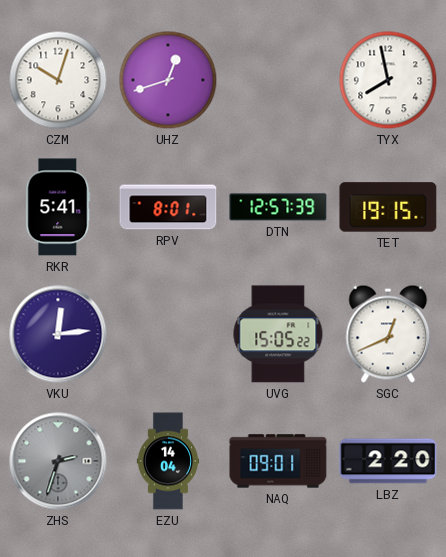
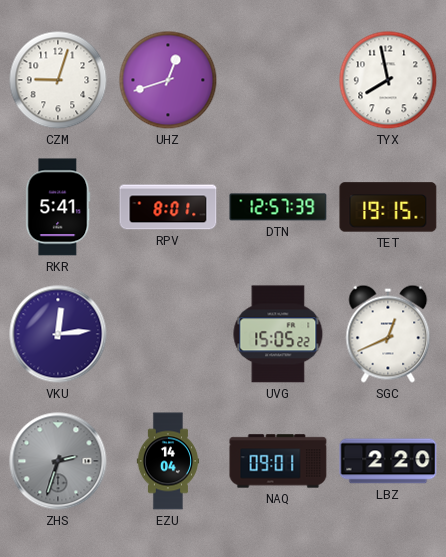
CZM: 10:03 -> 9:03 (58, 80)
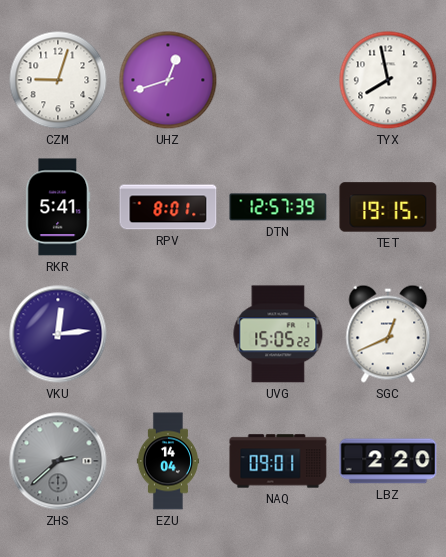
ZHS: 2:33 -> 2:38 (58, 461)
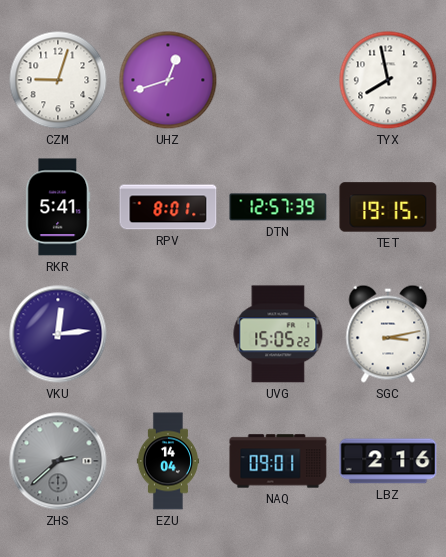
SGC: 12:41 -> 3:13 (388, 334)
LBZ: 2:20 -> 2:16 (388, 461)
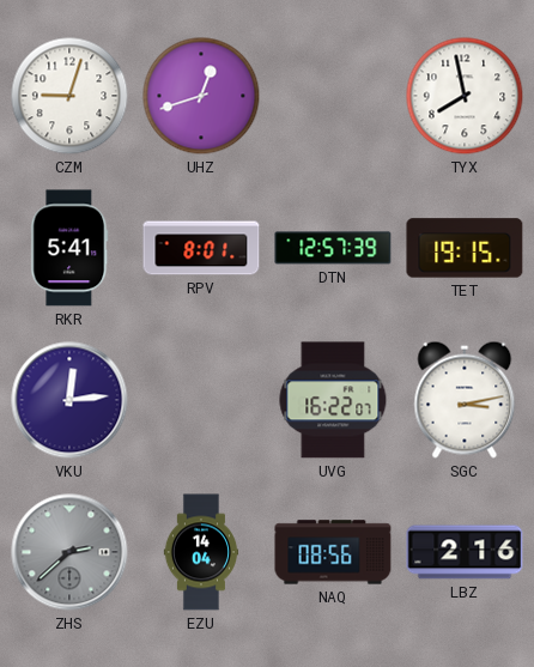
UVG: 15:05 -> 16:22 (333, 400)
NAQ: 09:01 -> 08:56 (333, 552)
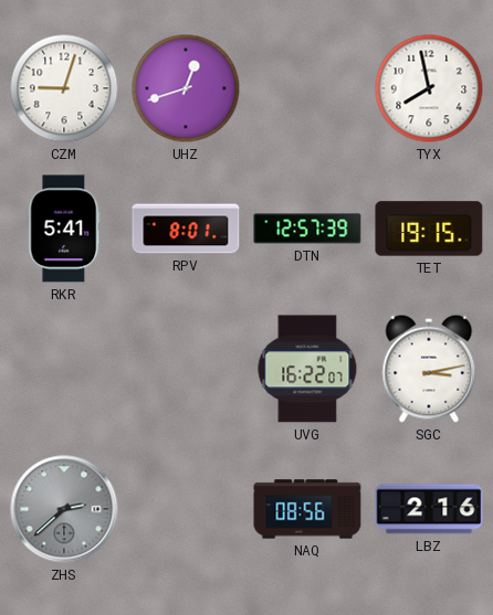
VKU: 12:14 -> none (69, 400)
EZU: 14:04 -> none (200, 552)
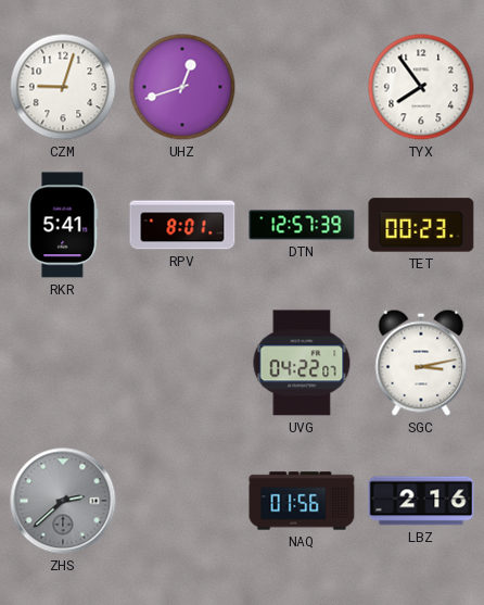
TYX: 7:58 -> 7:54 (421, 87)
TET: 19:15 -> 00:23 (421, 225)
UVG: 16:22 -> 04:22 (302, 363)
NAQ: 08:56 -> 01:56 (302, 501)
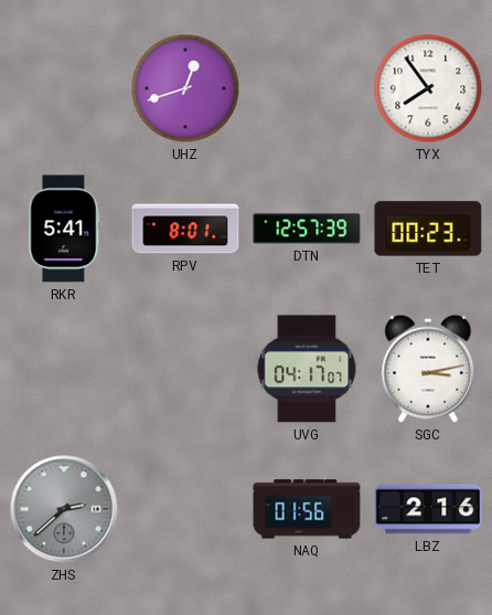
CZM: 9:03 -> none (63, 87)
UVG: 04:22 -> 04:17 (307, 369)
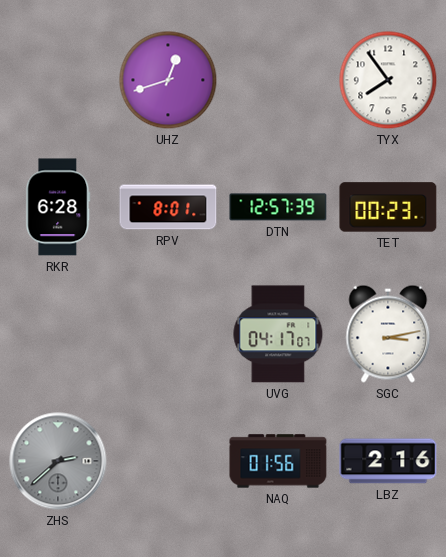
RKR: 5:41 -> 6:28 (58, 207)
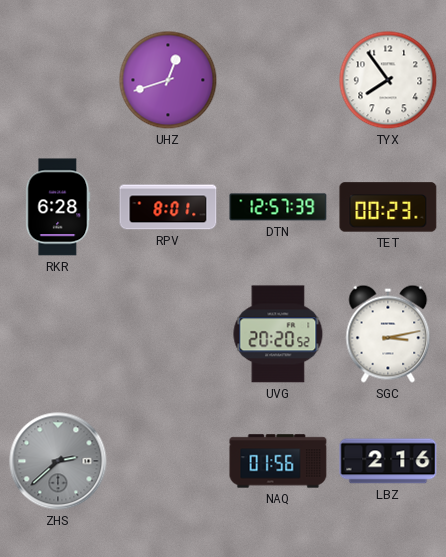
UVG: 04:17 -> 20:20 (278, 334)
